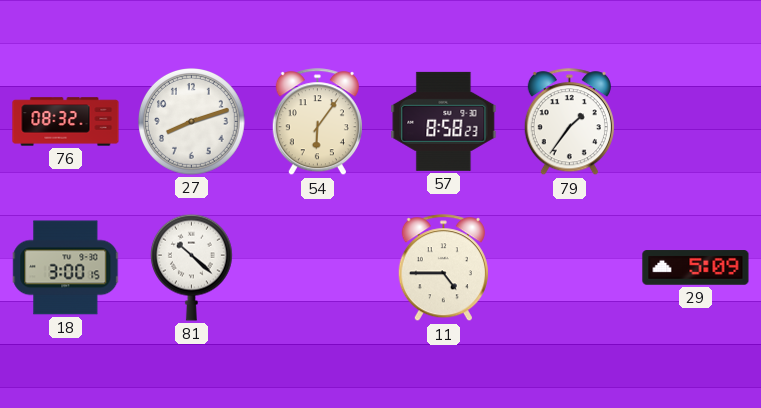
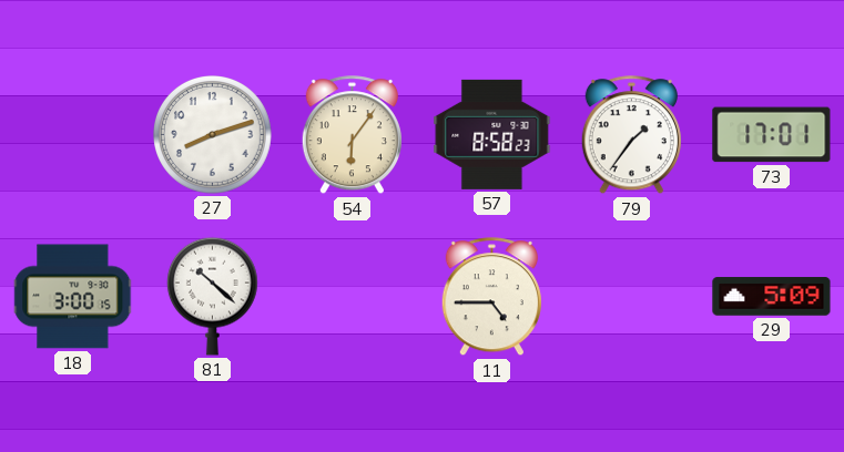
76: 08:32 -> none (66, 122)
73: none -> 17:01 (772, 135)
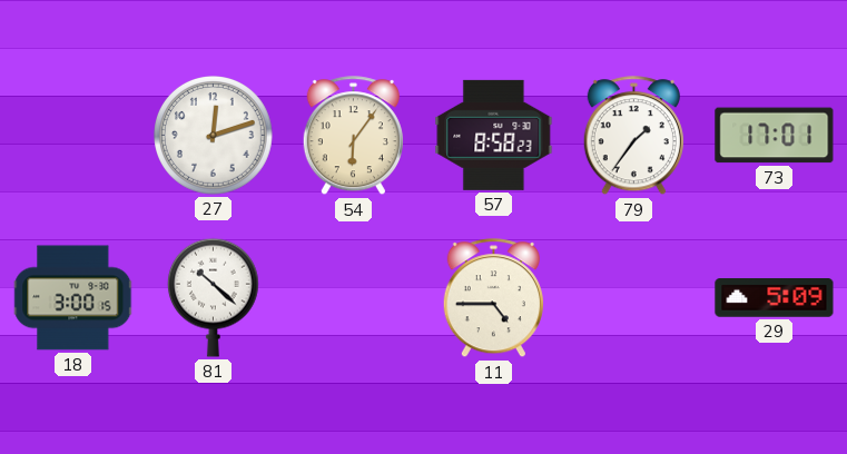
27: 8:12 -> 12:12 (214, 136)
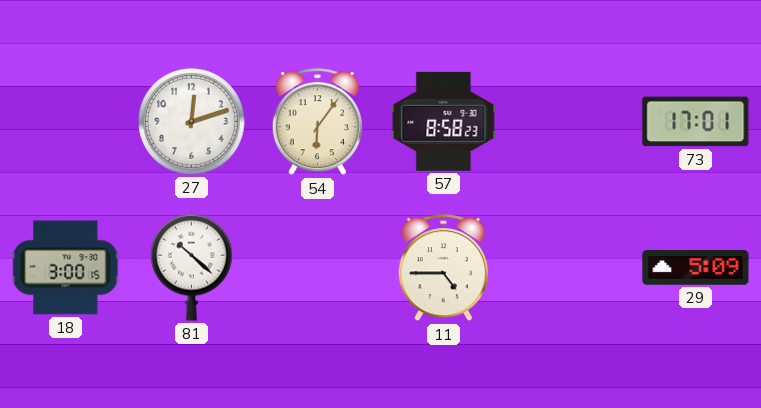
79: 1:36 -> none (633, 136)
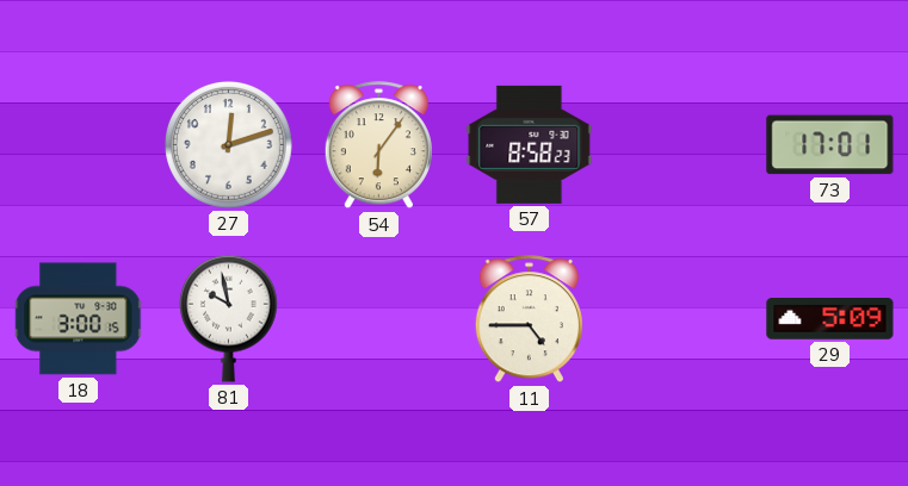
81: 10:22 -> 9:58 (228, 318)
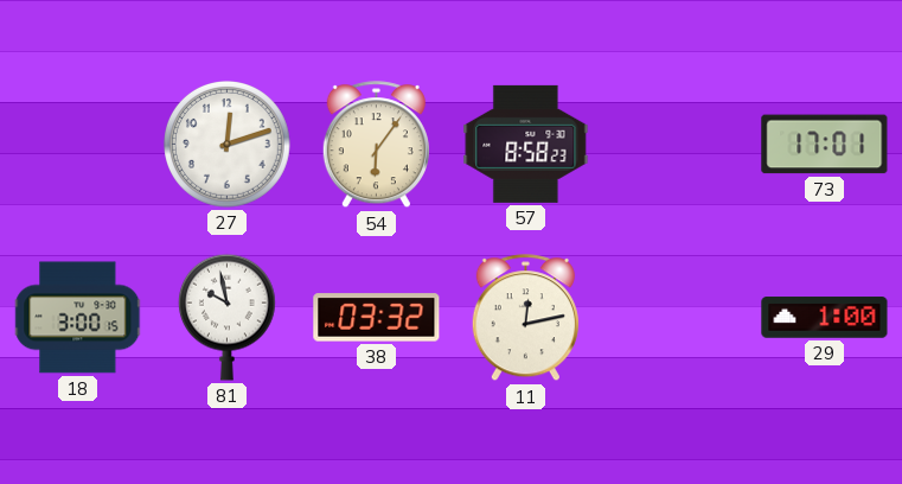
38: none -> 03:32 (377, 318)
11: 4:45 -> 12:13 (525, 318)
29: 5:09 -> 1:00 (825, 318)
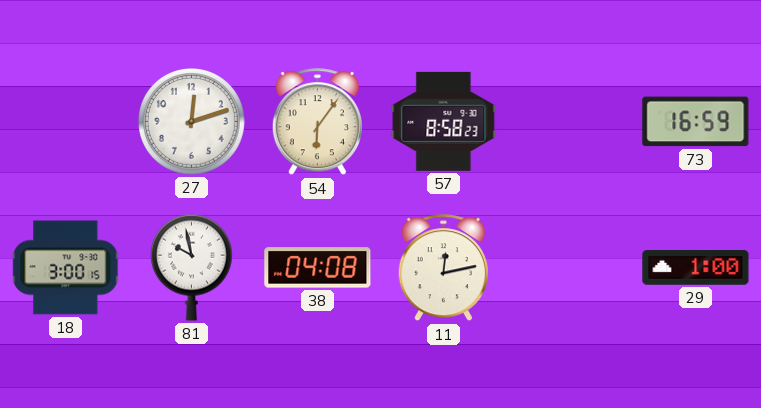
73: 17:01 -> 16:59 (696, 122)
38: 03:32 -> 04:08 (318, 268)
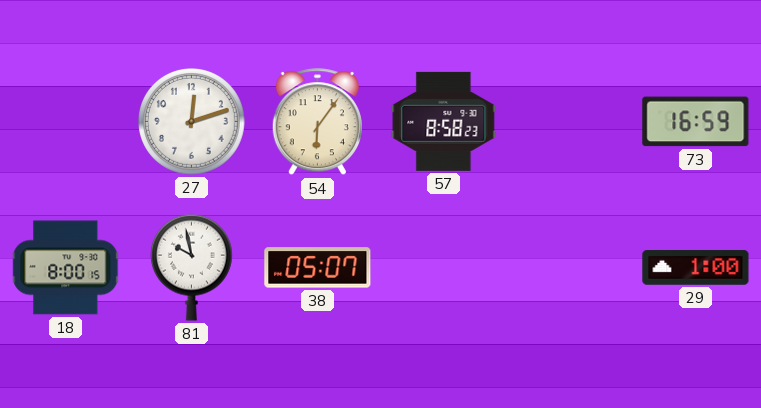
18: 3:00 -> 8:00 (66, 268)
38: 04:08 -> 05:07 (318, 268)
11: 12:13 -> none (443, 268)
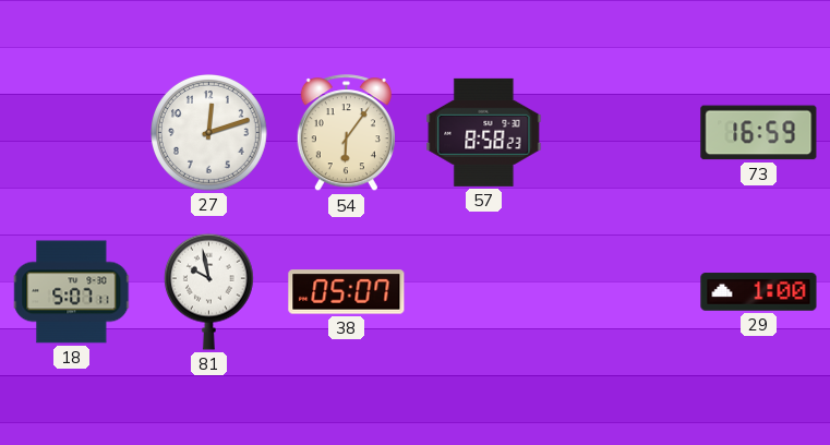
18: 8:00 -> 5:07 (72, 292)
